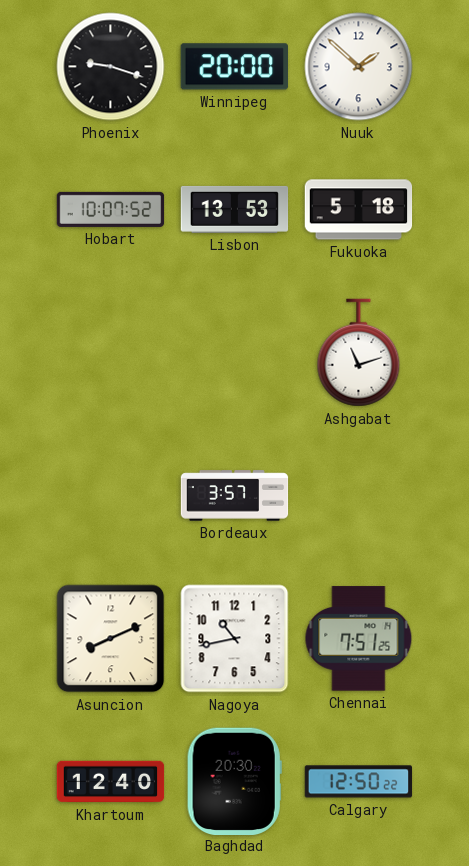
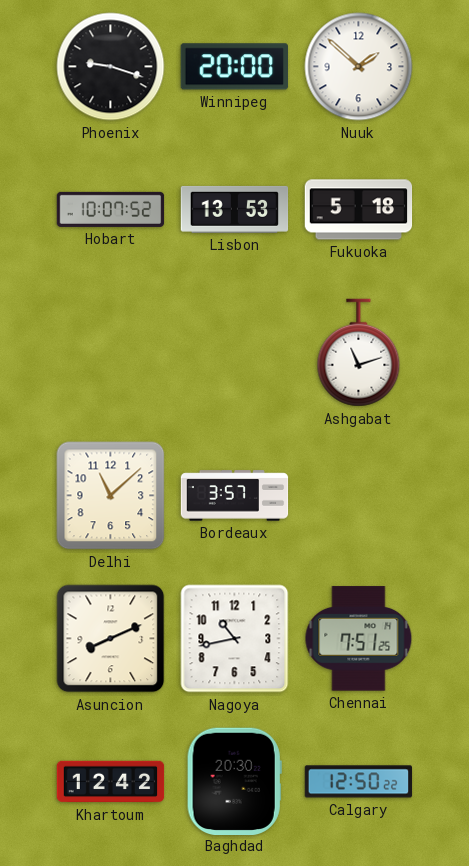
Delhi: none -> 11:08 (111, 496)
Khartoum: 12:40 -> 12:42 (111, 782)
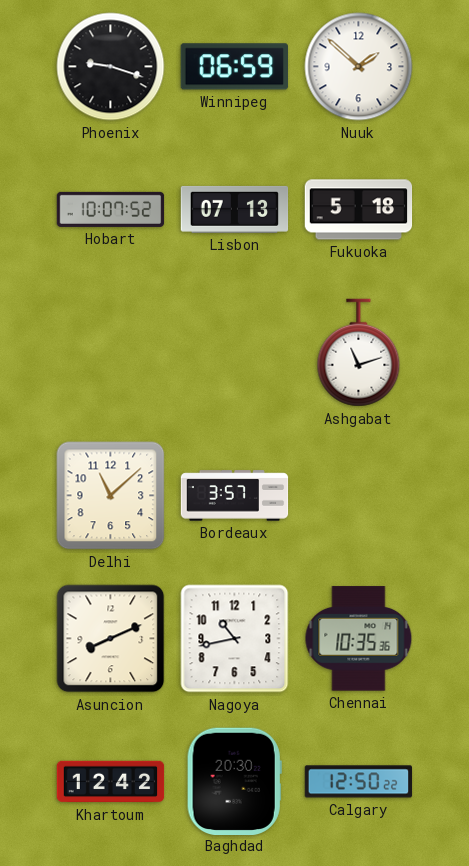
Winnipeg: 20:00 -> 06:59 (234, 67)
Lisbon: 13:53 -> 07:13 (235, 209)
Chennai: 7:51 -> 10:35 (359, 639)
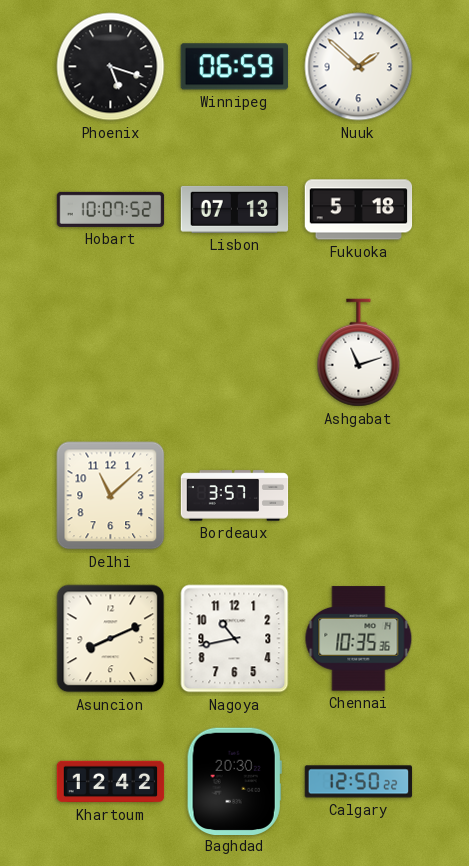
Phoenix: 9:18 -> 5:18 (111, 67)
